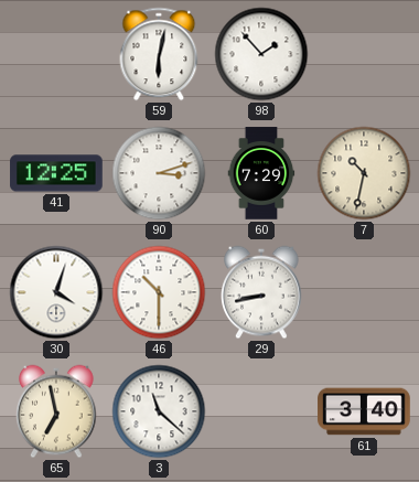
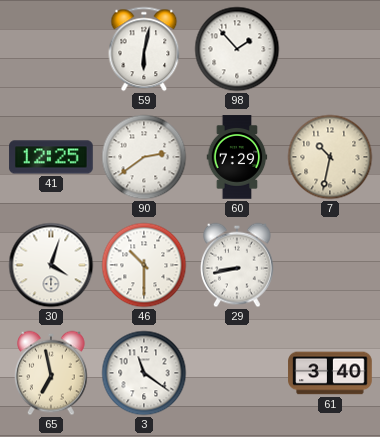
90: 3:12 -> 2:39 (144, 157)
3: 11:22 -> 11:21 (144, 373)
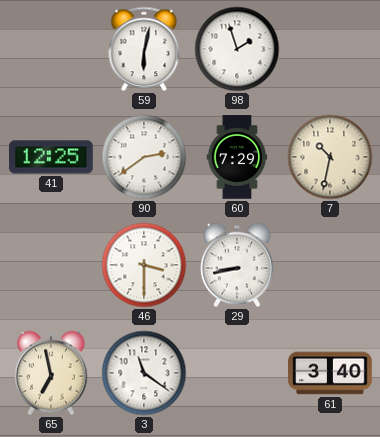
98: 1:53 -> 1:57 (237, 49)
30: 4:03 -> none (51, 265)
46: 10:30 -> 3:30 (144, 265)
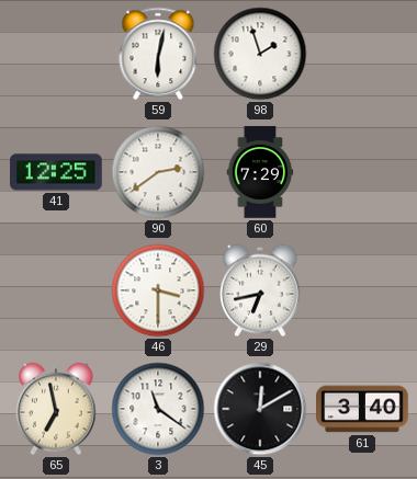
7: 10:32 -> none (330, 157)
29: 8:43 -> 6:43 (261, 290)
45: none -> 12:10 (260, 409)
